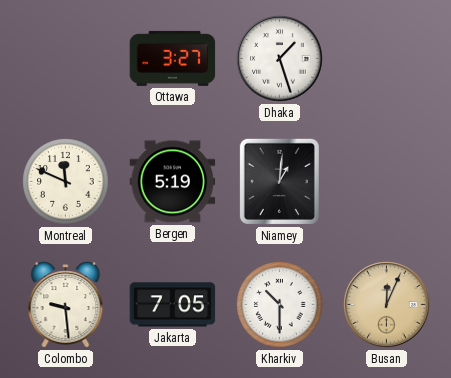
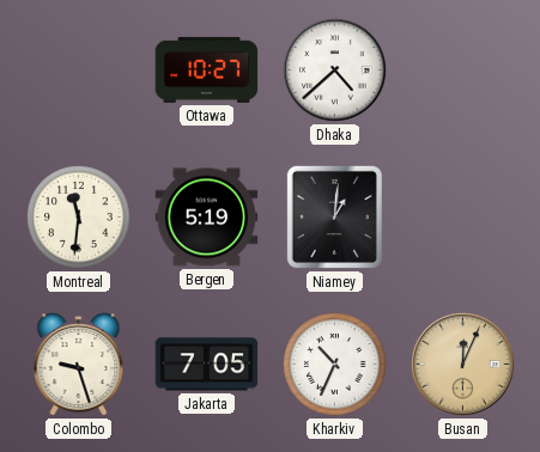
Ottawa: 3:27 -> 10:27 (207, 69)
Dhaka: 1:27 -> 4:38 (335, 71)
Montreal: 11:49 -> 11:31 (79, 218)
Colombo: 9:29 -> 9:27 (79, 365)
Kharkiv: 10:30 -> 10:34 (335, 365)
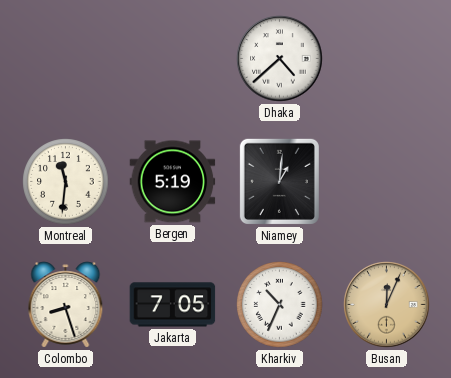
Ottawa: 10:27 -> none (207, 69)
Colombo: 9:27 -> 8:27 (66, 305)
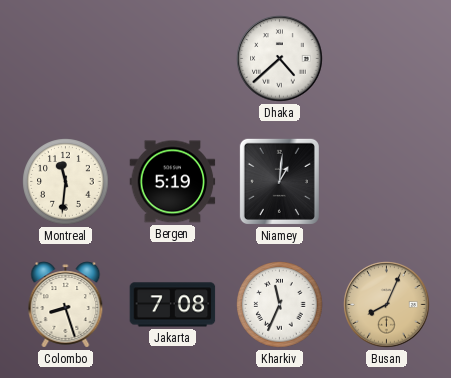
Jakarta: 7:05 -> 7:08 (173, 305)
Kharkiv: 10:34 -> 11:34 (280, 305)
Busan: 12:04 -> 8:04 (387, 305)
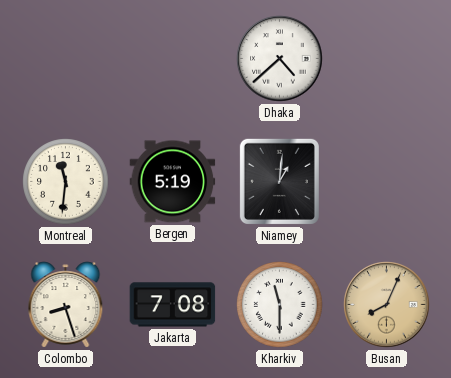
Kharkiv: 11:34 -> 11:30 (280, 305)
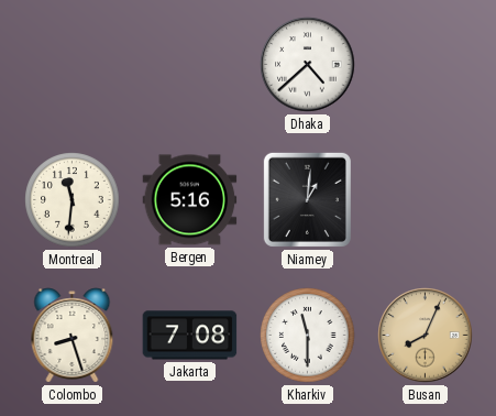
Bergen: 5:19 -> 5:16 (190, 200)
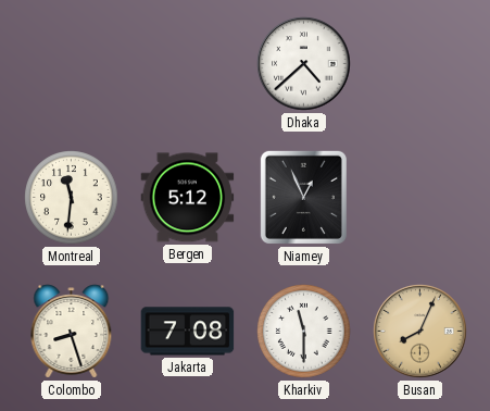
Bergen: 5:16 -> 5:12 (188, 198)
Niamey: 1:01 -> 12:56 (303, 197)
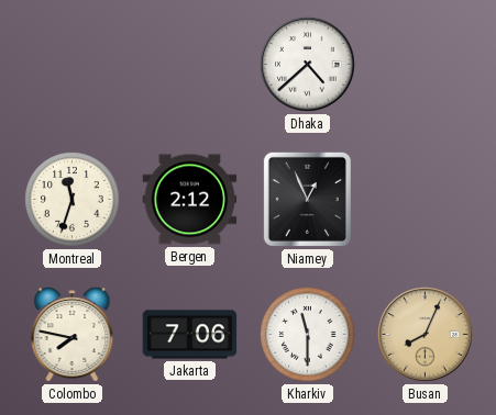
Montreal: 11:31 -> 11:33 (73, 200)
Bergen: 5:12 -> 2:12 (190, 200)
Colombo: 8:27 -> 7:47 (73, 335)
Jakarta: 7:08 -> 7:06 (190, 335)
